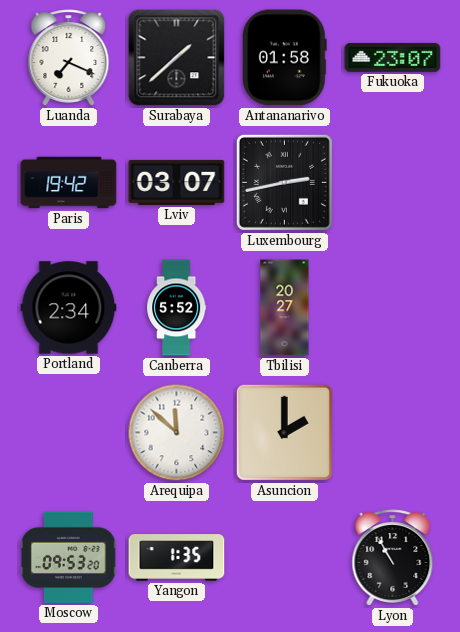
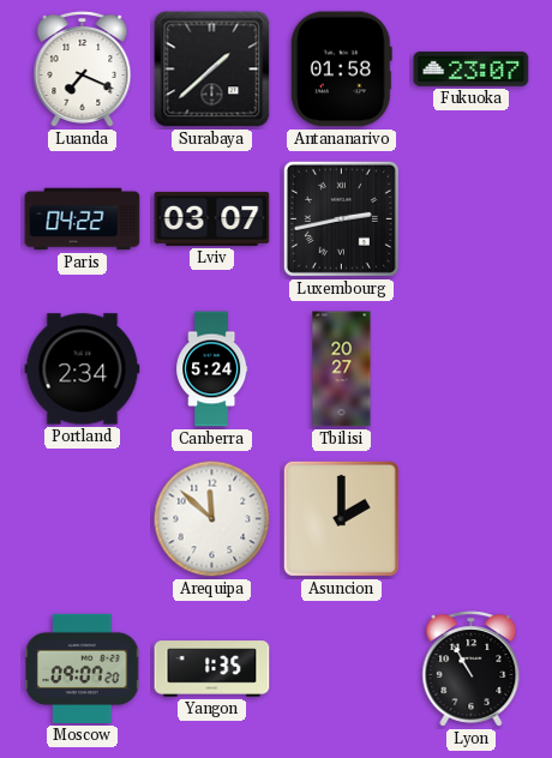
Paris: 19:42 -> 04:22 (83, 219)
Canberra: 5:52 -> 5:24 (212, 369)
Moscow: 09:53 -> 09:07 (83, 668)
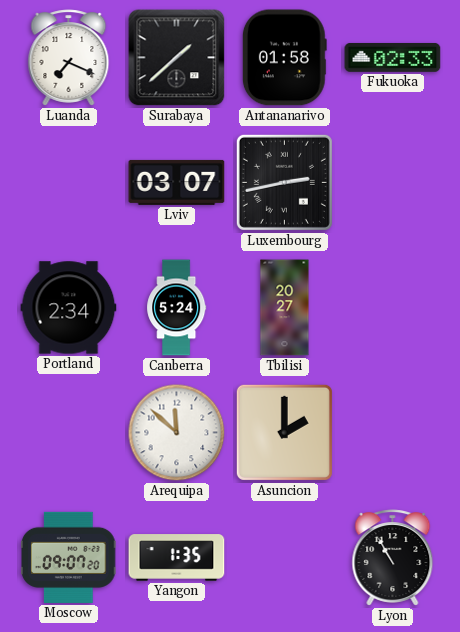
Fukuoka: 23:07 -> 02:33 (393, 58)
Paris: 04:22 -> none (83, 219)
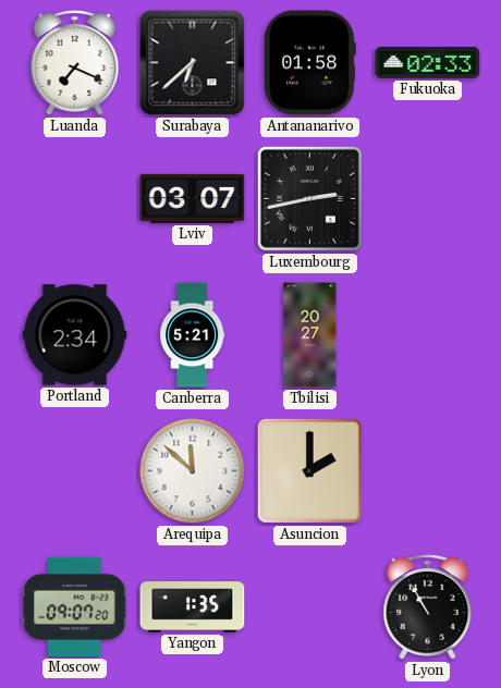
Surabaya: 1:38 -> 6:38 (193, 63)
Canberra: 5:24 -> 5:21 (193, 335)
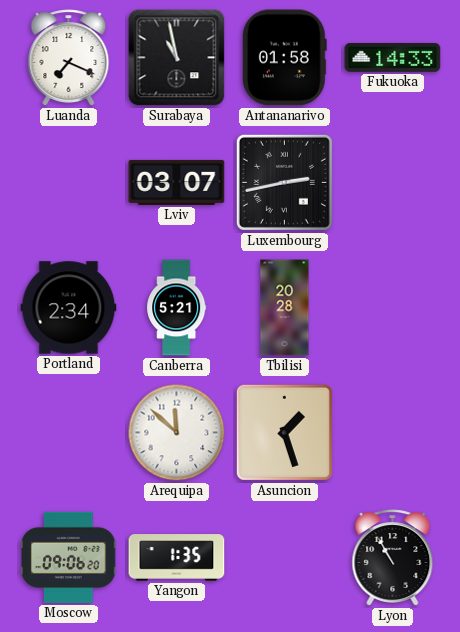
Surabaya: 6:38 -> 10:58 (177, 58)
Fukuoka: 02:33 -> 14:33 (393, 58)
Tbilisi: 20:27 -> 20:28 (285, 308)
Asuncion: 2:00 -> 1:27 (284, 432)
Moscow: 09:07 -> 09:06 (69, 557)
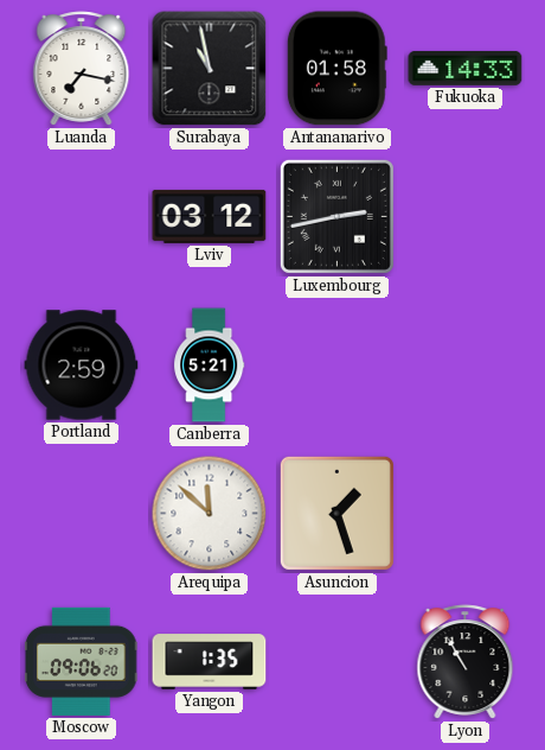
Luanda: 7:19 -> 7:17 (82, 69)
Lviv: 03:07 -> 03:12 (210, 216)
Portland: 2:34 -> 2:59 (82, 366)
Tbilisi: 20:28 -> none (285, 308)
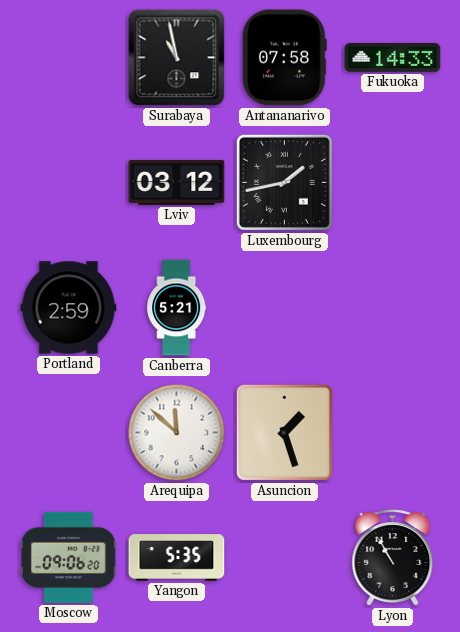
Luanda: 7:17 -> none (82, 69)
Antananarivo: 01:58 -> 07:58 (284, 58)
Luxembourg: 2:43 -> 1:43 (284, 182)
Yangon: 1:35 -> 5:35 (177, 558)
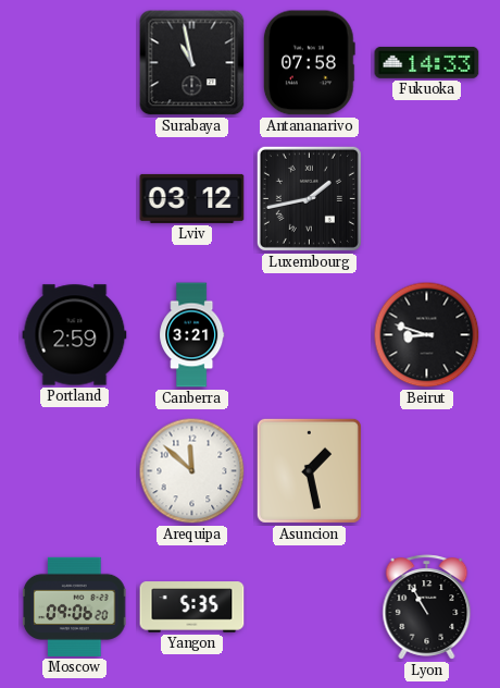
Canberra: 5:21 -> 3:21 (192, 335)
Beirut: none -> 8:48 (427, 335)
Asuncion: 1:27 -> 1:28 (309, 470)
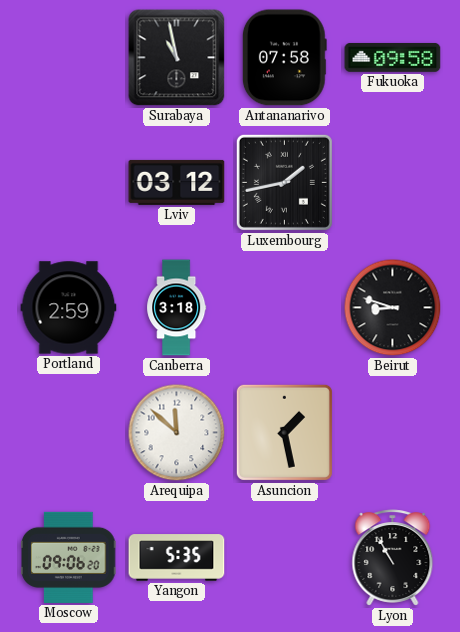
Fukuoka: 14:33 -> 09:58 (393, 58)
Canberra: 3:21 -> 3:18 (177, 308)
